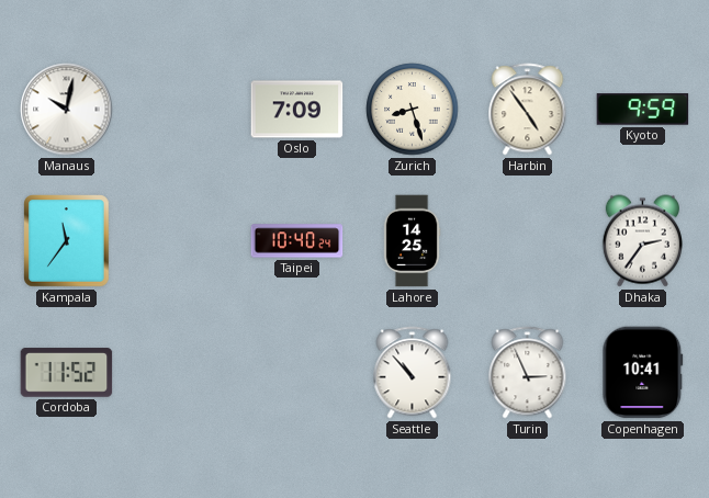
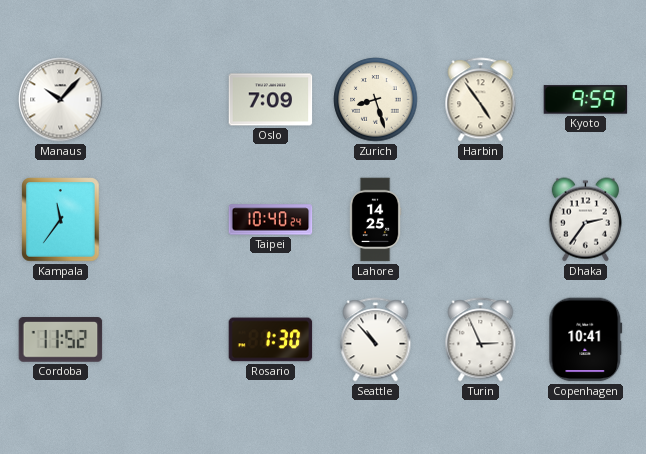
Manaus: 10:02 -> 10:07 (61, 100)
Rosario: none -> 1:30 (271, 340)
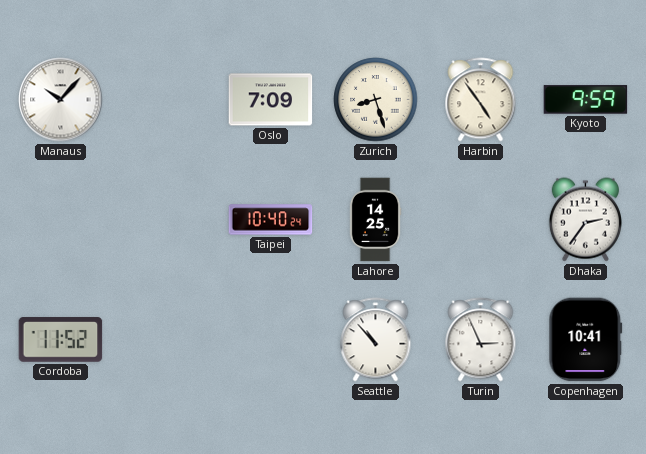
Kampala: 11:36 -> none (61, 220)
Rosario: 1:30 -> none (271, 340)
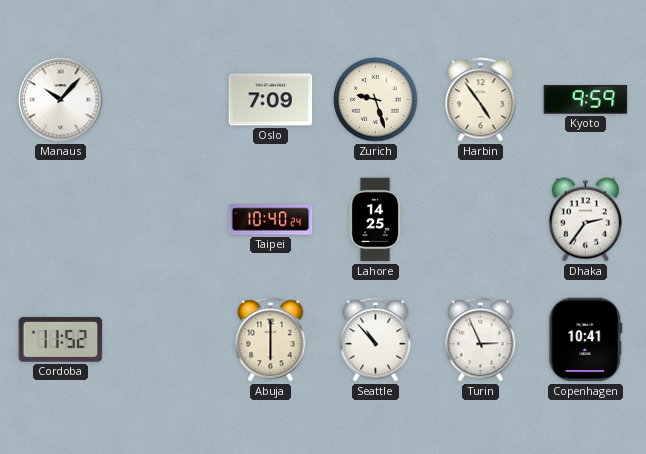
Zurich: 8:27 -> 9:27 (376, 100)
Abuja: none -> 6:00 (271, 340)
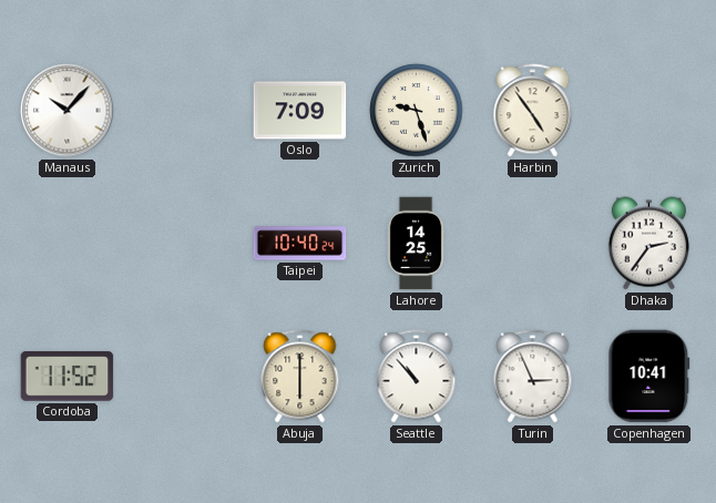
Kyoto: 9:59 -> none (586, 100)
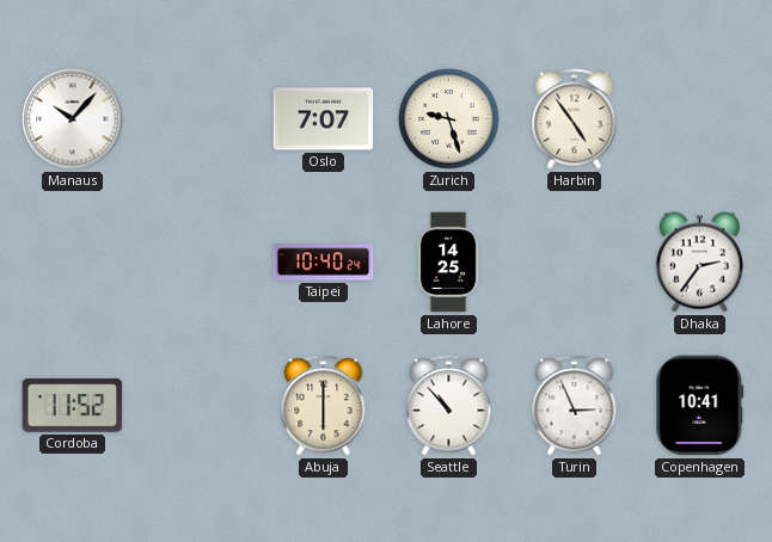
Oslo: 7:09 -> 7:07 (324, 119)
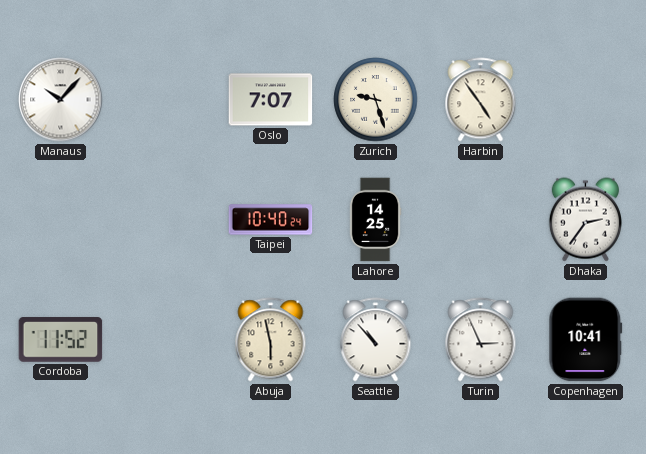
Abuja: 6:00 -> 5:58 (271, 340)
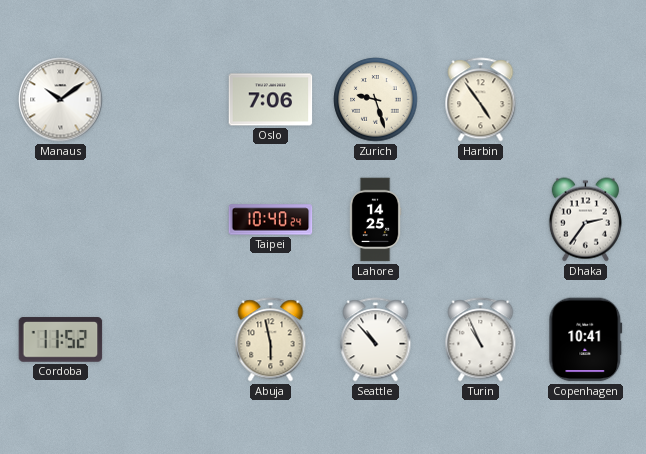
Manaus: 10:07 -> 10:09 (61, 100)
Oslo: 7:07 -> 7:06 (271, 100)
Turin: 2:56 -> 10:56 (481, 340)
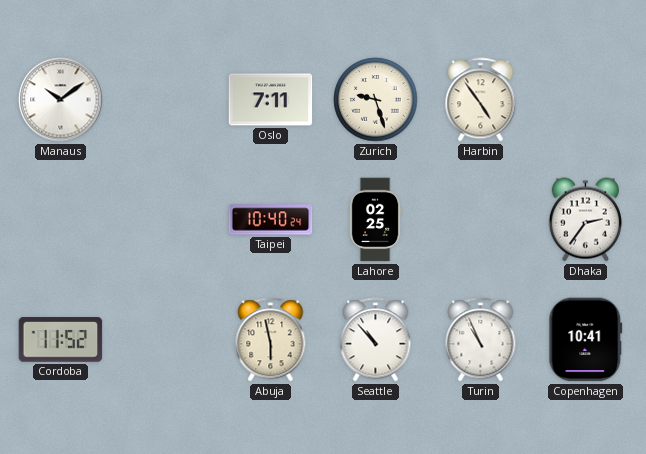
Oslo: 7:06 -> 7:11 (271, 100)
Lahore: 14:25 -> 02:25 (375, 220)
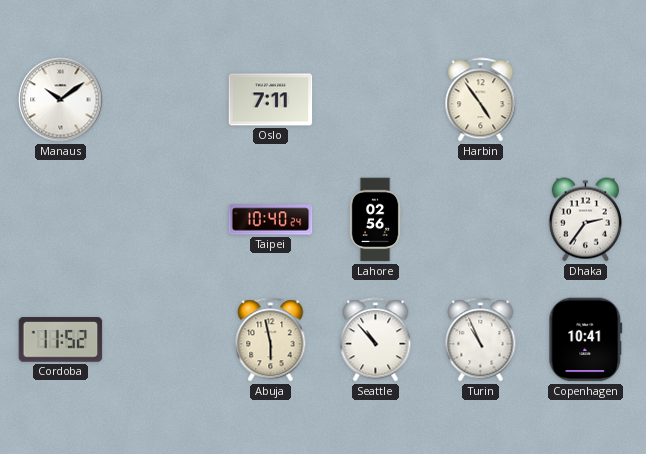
Zurich: 9:27 -> none (376, 100)
Lahore: 02:25 -> 02:56 (375, 220)
